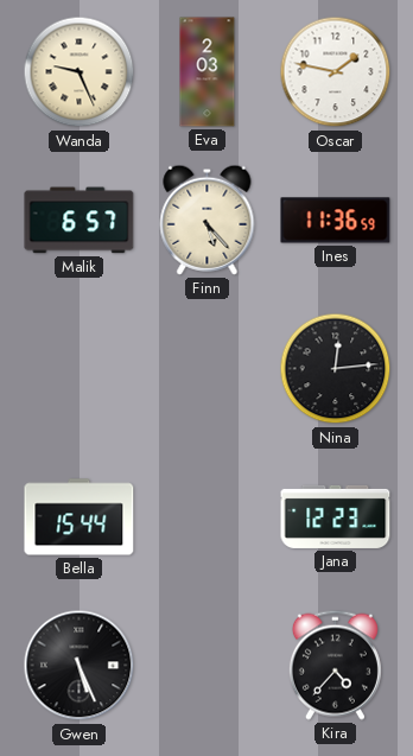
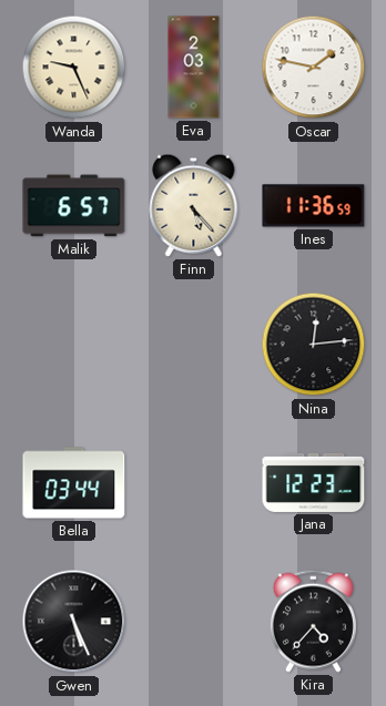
Bella: 15:44 -> 03:44 (74, 483)
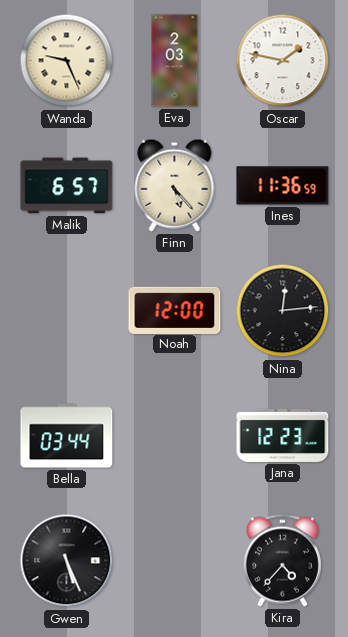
Noah: none -> 12:00 (175, 310)
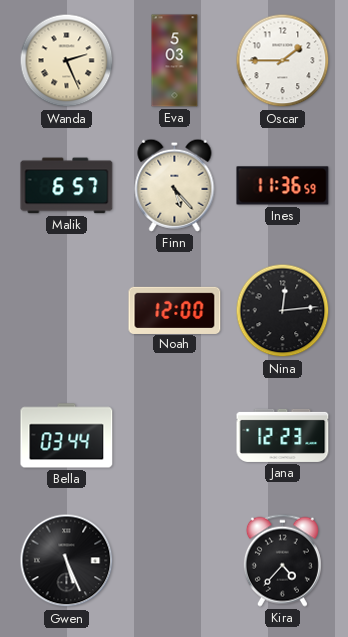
Wanda: 9:26 -> 2:26 (67, 61)
Eva: 2:03 -> 5:03 (175, 61)
Oscar: 1:47 -> 1:45 (283, 61)
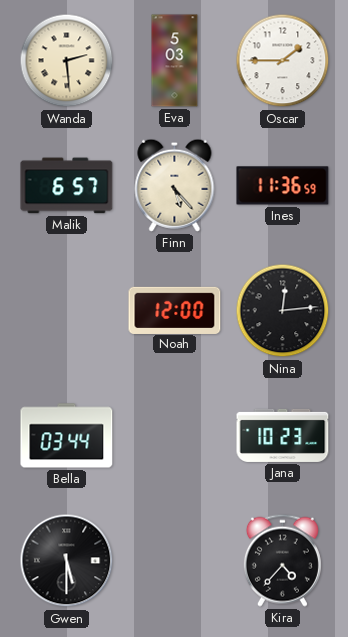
Wanda: 2:26 -> 2:29 (67, 61)
Jana: 12:23 -> 10:23 (283, 435)
Gwen: 5:26 -> 5:30 (67, 561)
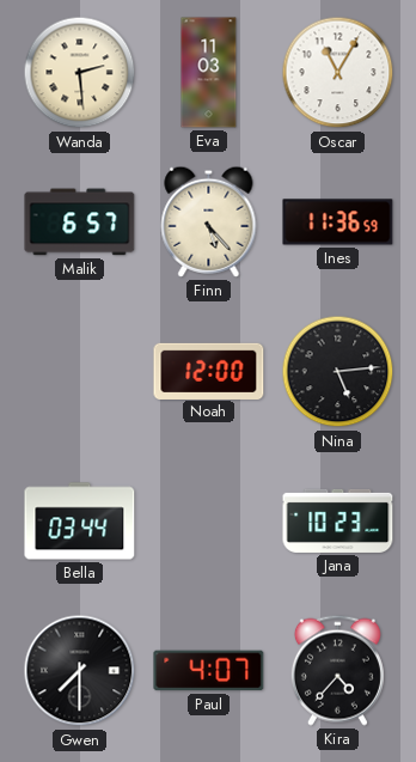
Eva: 5:03 -> 11:03 (209, 73)
Oscar: 1:45 -> 11:05 (338, 73)
Nina: 12:14 -> 5:14 (338, 372)
Gwen: 5:30 -> 7:30 (80, 671)
Paul: none -> 4:07 (209, 671)
